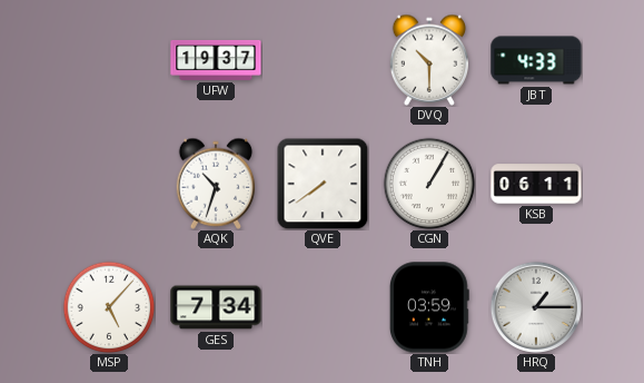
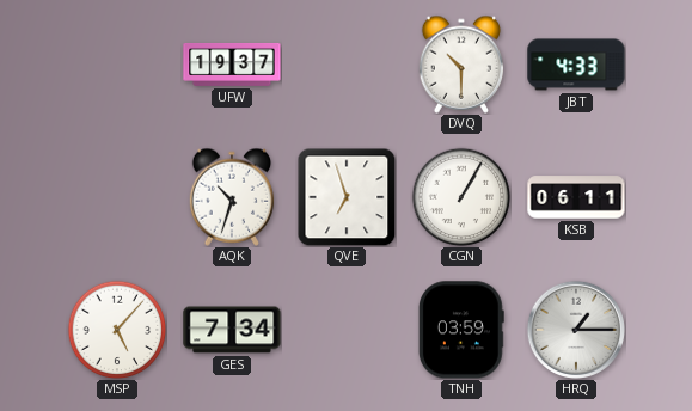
QVE: 7:39 -> 6:57 (347, 197)
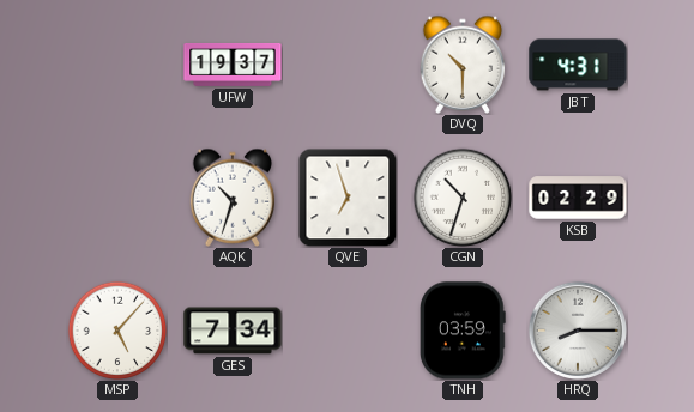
JBT: 4:33 -> 4:31 (578, 65)
CGN: 1:05 -> 10:33 (463, 198)
KSB: 06:11 -> 02:29 (578, 198)
HRQ: 1:15 -> 8:15 (578, 331)
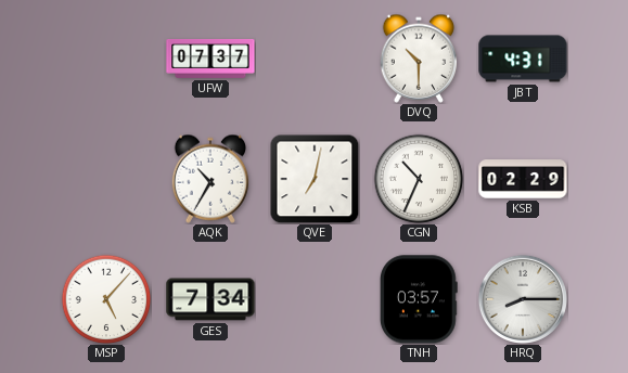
UFW: 19:37 -> 07:37 (210, 59)
AQK: 10:33 -> 10:35 (210, 179)
QVE: 6:57 -> 7:02 (315, 179)
CGN: 10:33 -> 10:34 (419, 179)
TNH: 03:59 -> 03:57 (419, 299)
